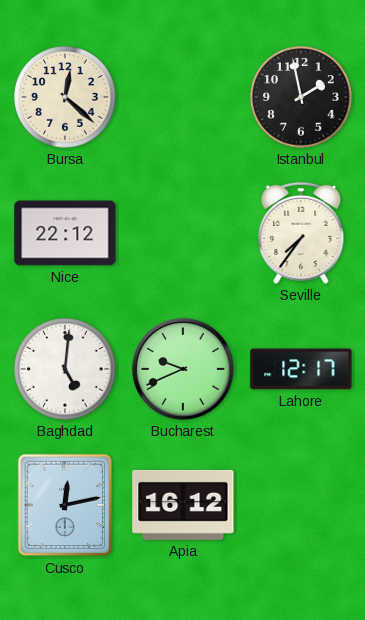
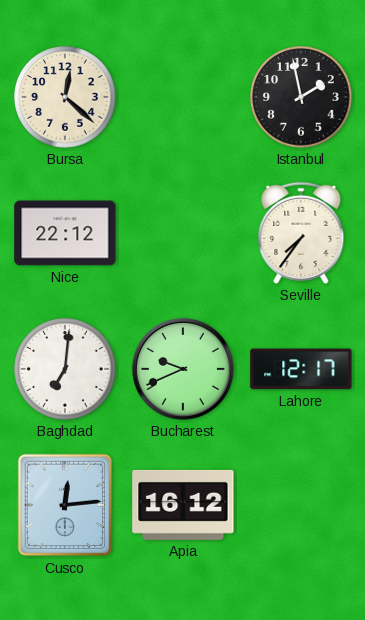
Baghdad: 5:01 -> 7:01 (65, 369)
Cusco: 12:13 -> 12:14 (65, 505)
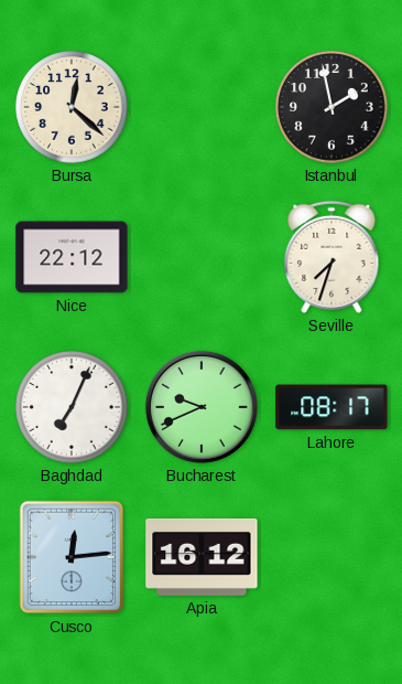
Seville: 7:36 -> 7:33 (332, 257)
Baghdad: 7:01 -> 7:04 (72, 407)
Lahore: 12:17 -> 08:17 (332, 407)
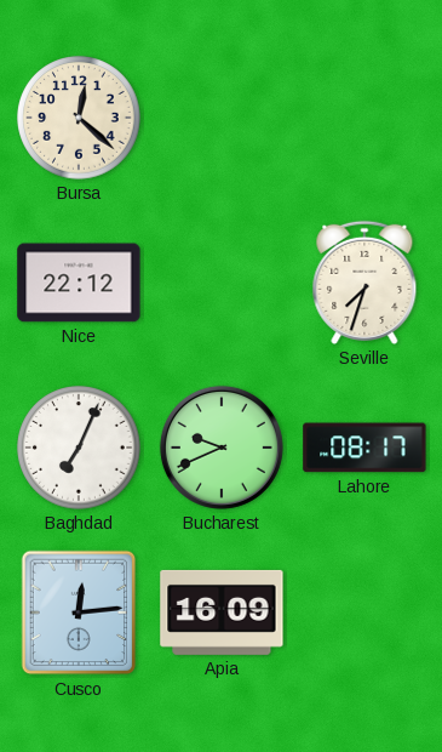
Istanbul: 1:58 -> none (332, 107)
Apia: 16:12 -> 16:09 (222, 613)
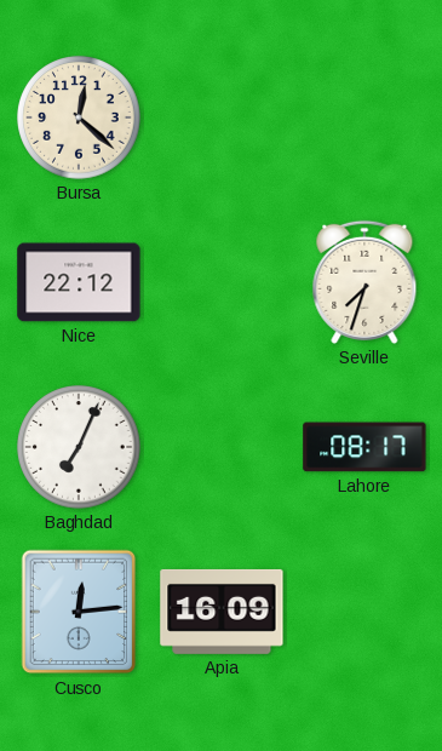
Bucharest: 9:41 -> none (222, 448)
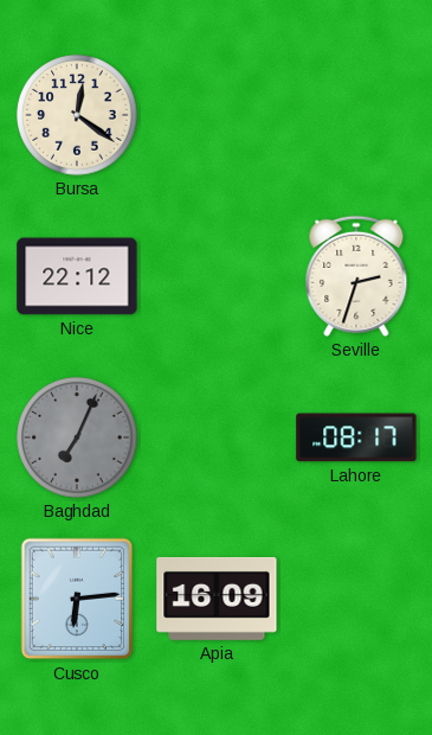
Bursa: 12:22 -> 12:21 (77, 115)
Seville: 7:33 -> 2:33 (356, 276)
Baghdad dial: white -> grey (77, 437)
Cusco: 12:14 -> 6:14 (77, 599)
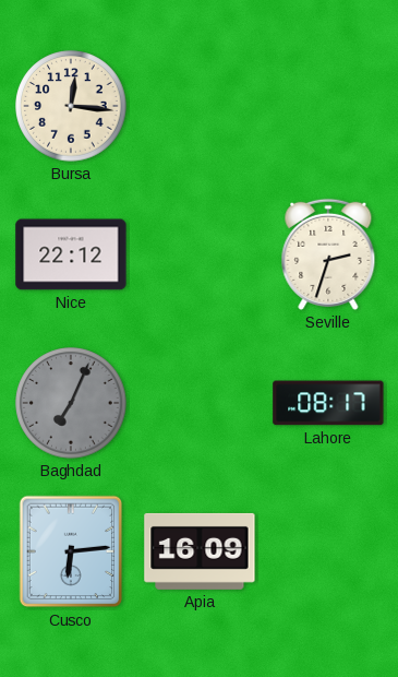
Bursa: 12:21 -> 12:16 (71, 106)
